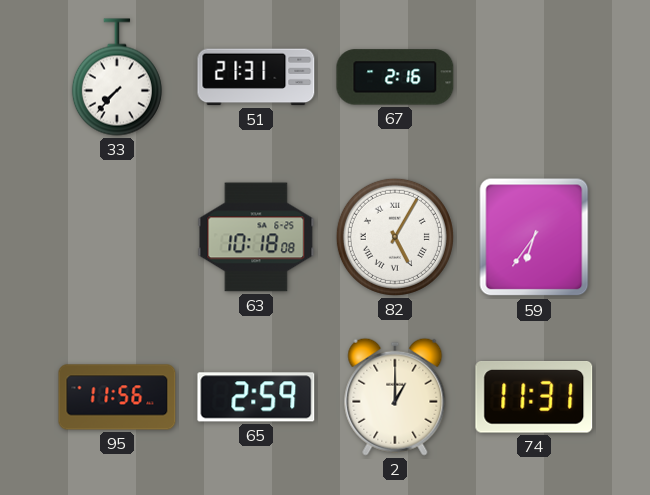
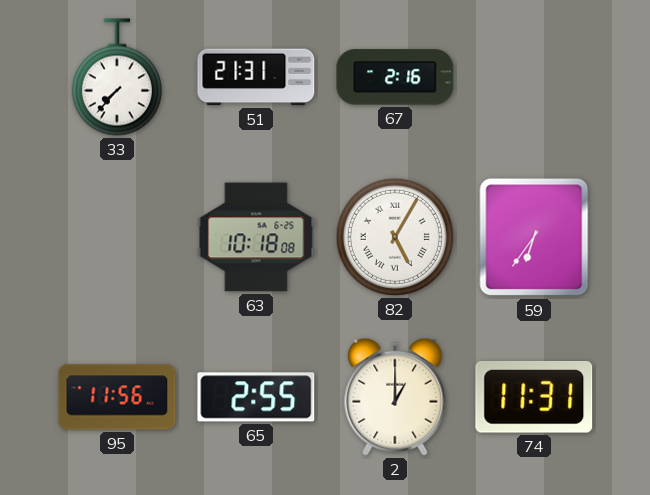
65: 2:59 -> 2:55 (256, 397)
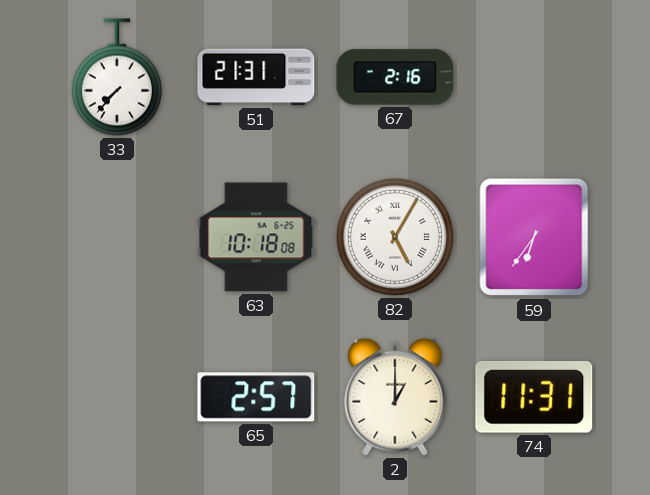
95: 11:56 -> none (117, 397)
65: 2:55 -> 2:57 (256, 397)
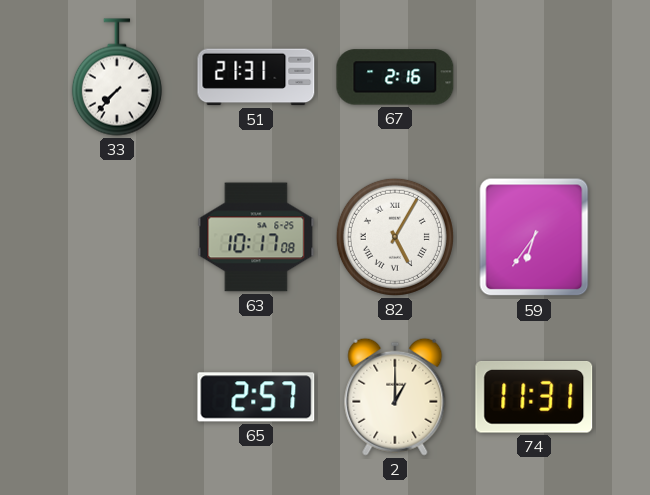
63: 10:18 -> 10:17 (256, 237)
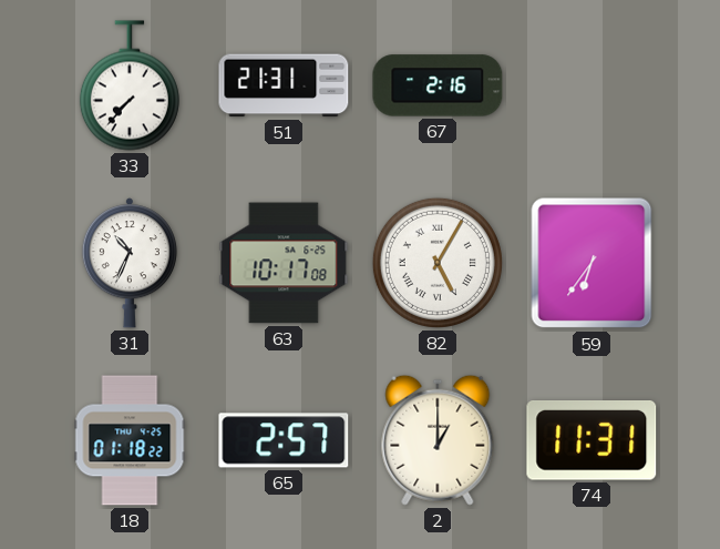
31: none -> 10:34 (130, 263)
18: none -> 01:18 (130, 440)
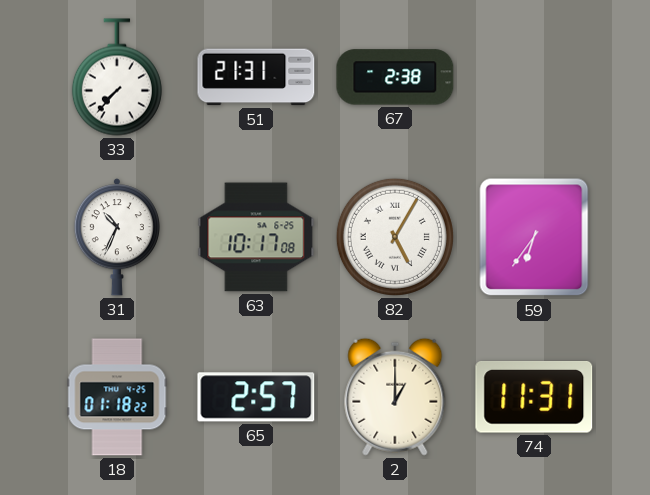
67: 2:16 -> 2:38 (395, 77)
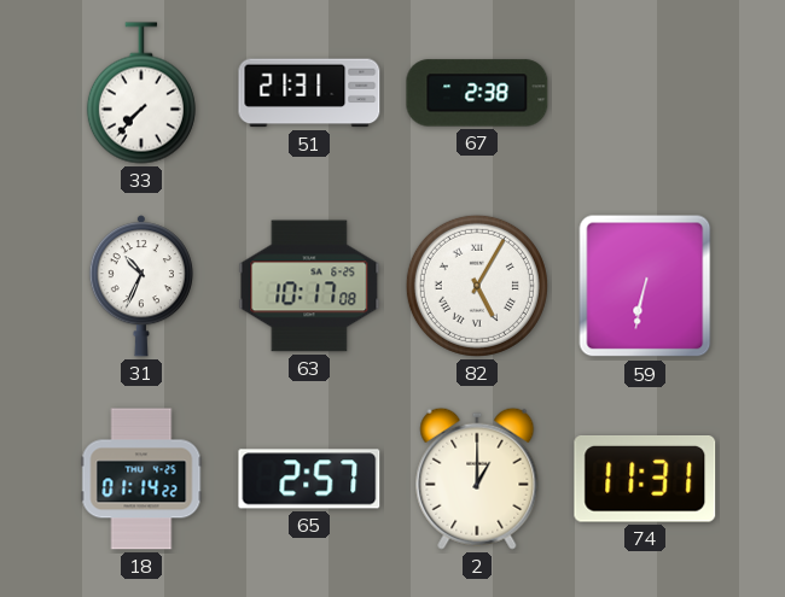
59: 6:36 -> 6:32 (645, 286)
18: 01:18 -> 01:14 (141, 479)
